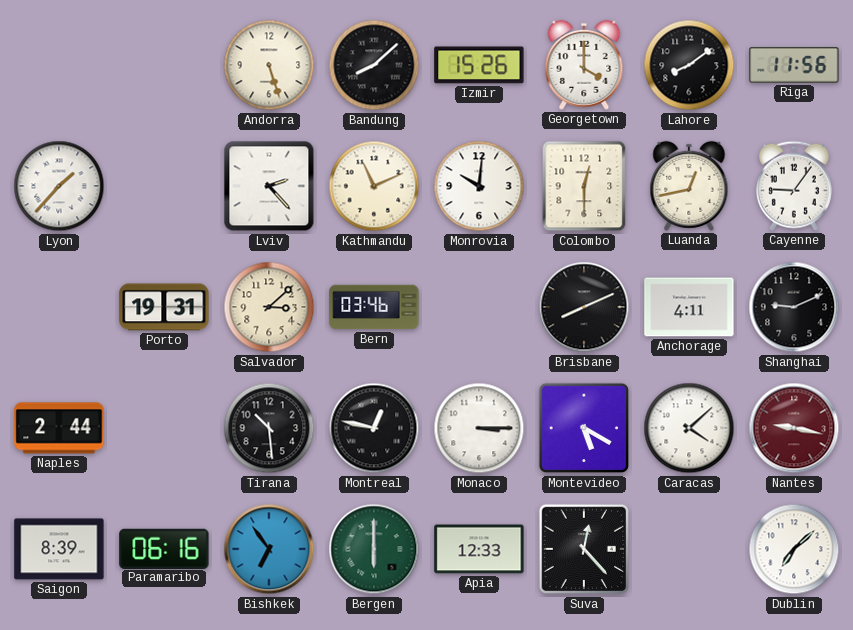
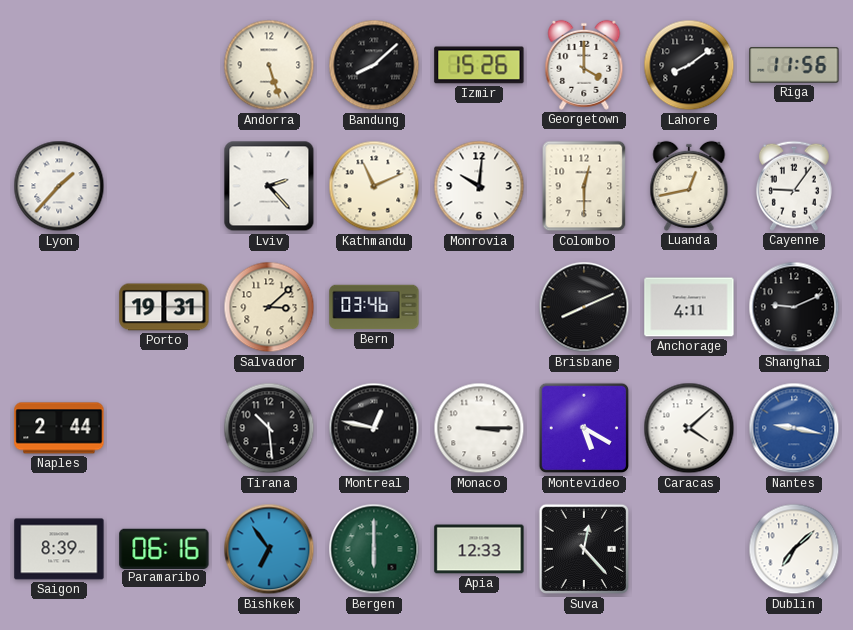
Nantes dial: burgundy -> blue (794, 428)
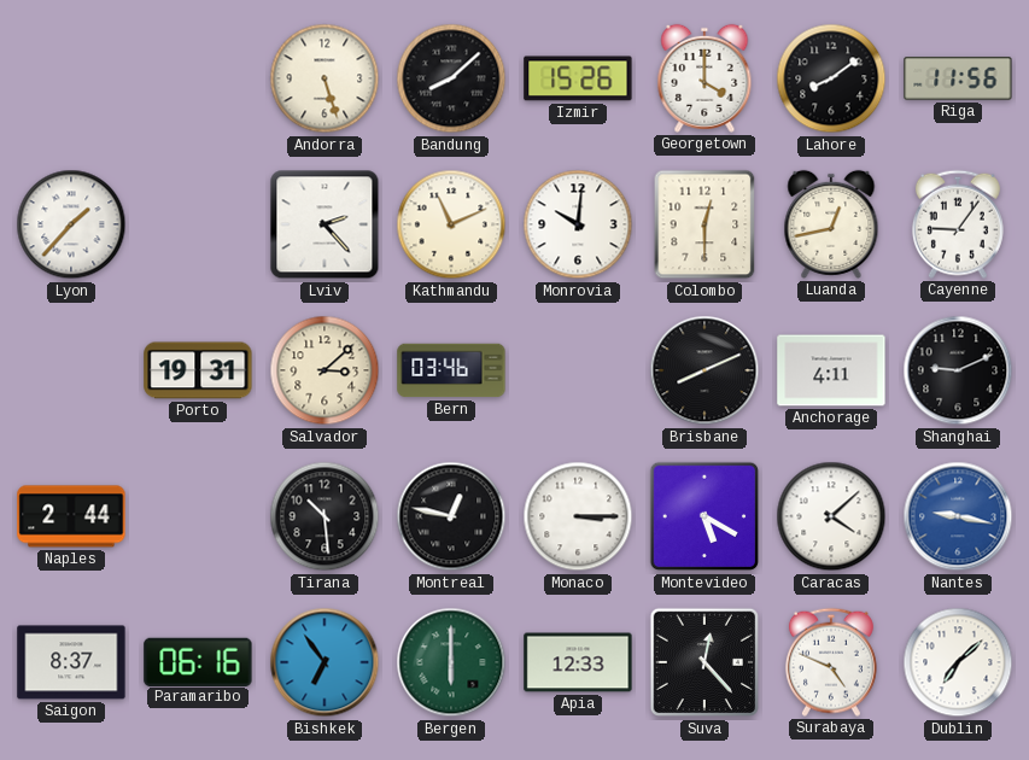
Saigon: 8:39 -> 8:37 (71, 662)
Surabaya: none -> 4:49 (831, 662)
